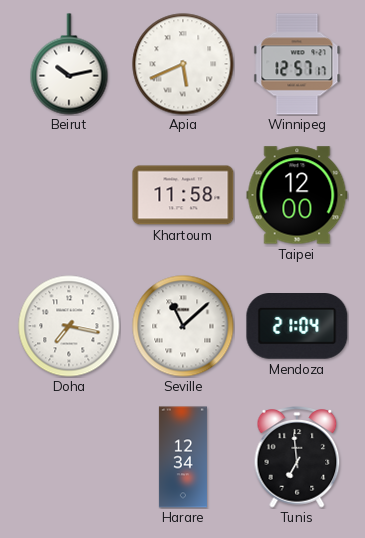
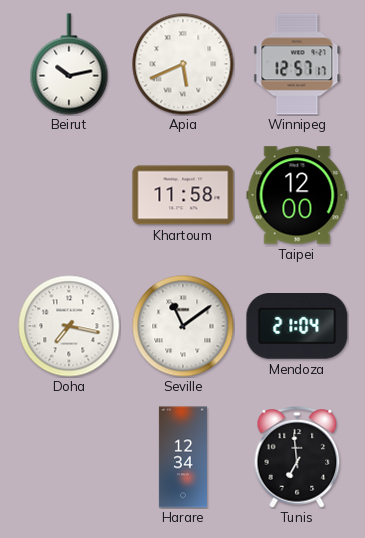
Seville: 11:08 -> 11:09 (183, 326)
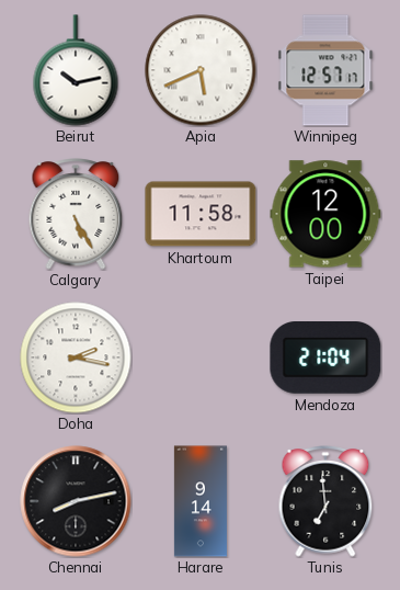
Calgary: none -> 5:25 (76, 214)
Doha: 7:17 -> 2:17 (76, 358)
Seville: 11:09 -> none (183, 326)
Chennai: none -> 8:13 (76, 501)
Harare: 12:34 -> 9:14 (201, 501)
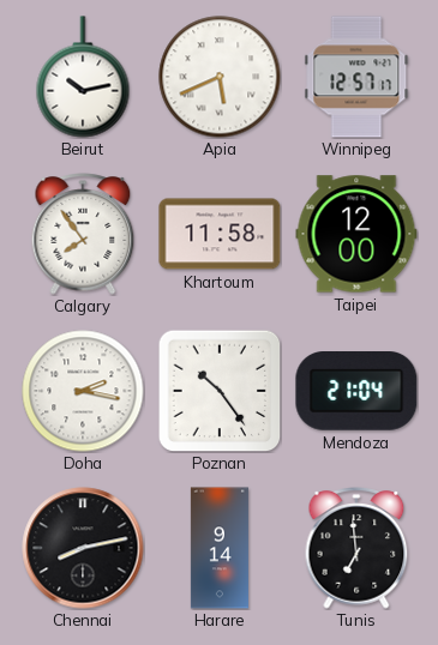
Calgary: 5:25 -> 7:54 (83, 234)
Poznan: none -> 10:24 (220, 391)
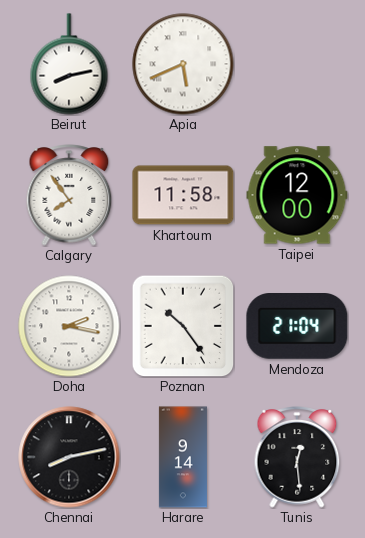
Beirut: 10:13 -> 8:13 (69, 64)
Winnipeg: 12:57 -> none (356, 77)
Tunis: 6:59 -> 12:29 (297, 457)
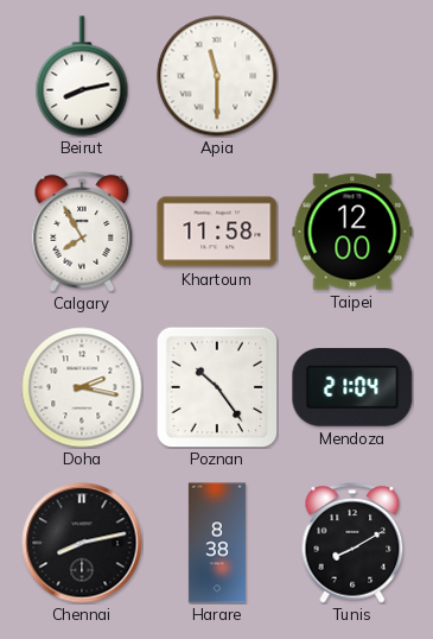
Apia: 5:41 -> 11:30 (217, 76)
Calgary: 7:54 -> 7:55 (82, 232)
Harare: 9:14 -> 8:38 (217, 543)
Tunis: 12:29 -> 8:10 (352, 543)
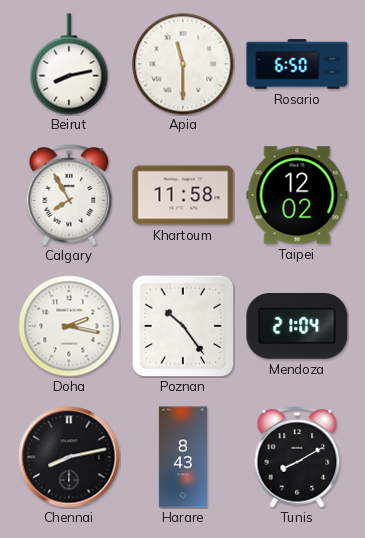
Rosario: none -> 6:50 (297, 64)
Taipei: 12:00 -> 12:02 (297, 195)
Harare: 8:38 -> 8:43 (183, 457)
